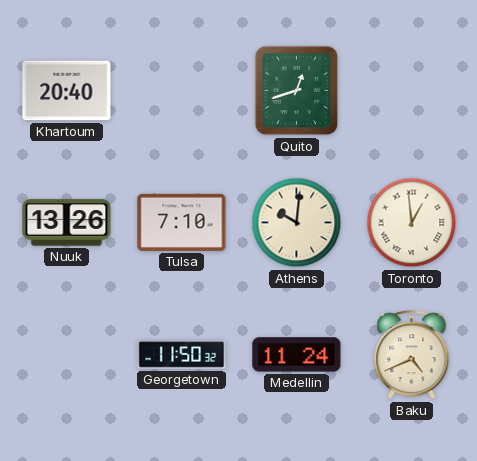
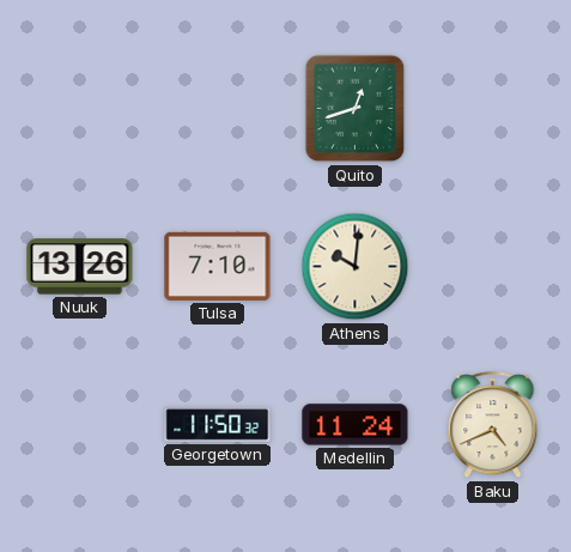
Khartoum: 20:40 -> none (67, 91)
Toronto: 12:59 -> none (412, 223)
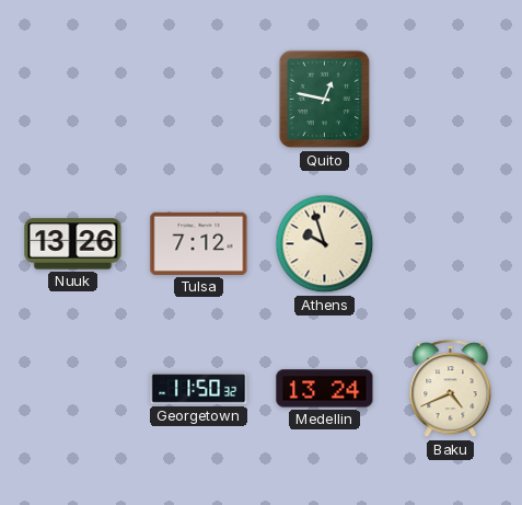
Quito: 12:42 -> 12:47 (325, 100)
Tulsa: 7:10 -> 7:12 (199, 243)
Athens: 10:01 -> 9:57 (325, 244)
Medellin: 11:24 -> 13:24 (325, 389)
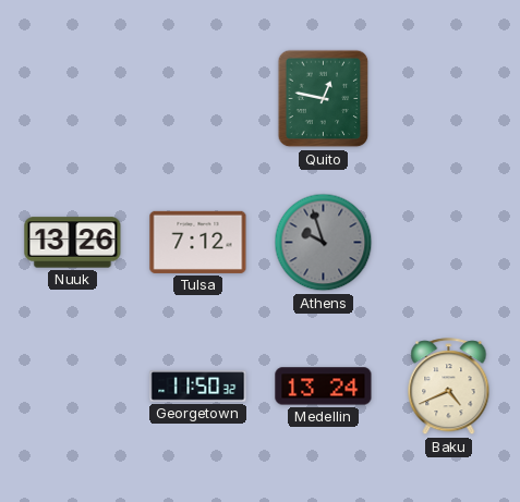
Athens dial: cream -> grey (324, 243)
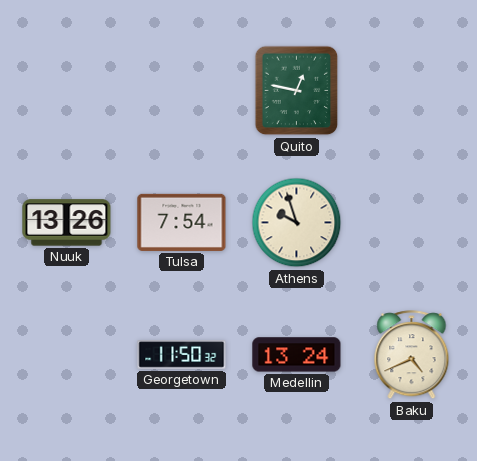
Tulsa: 7:12 -> 7:54 (182, 222)
Athens dial: grey -> cream (297, 223)
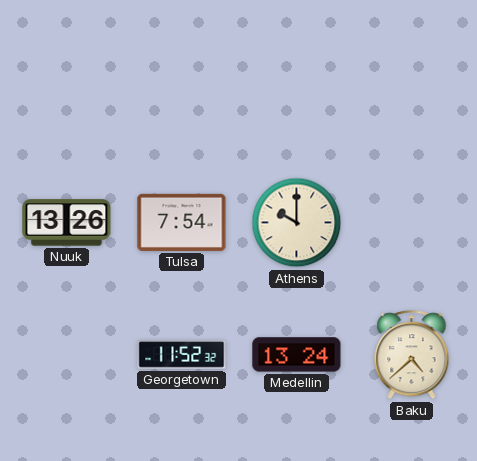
Quito: 12:47 -> none (297, 91)
Athens: 9:57 -> 10:00 (297, 223)
Georgetown: 11:50 -> 11:52 (182, 355)
Baku: 4:41 -> 4:38 (412, 355)
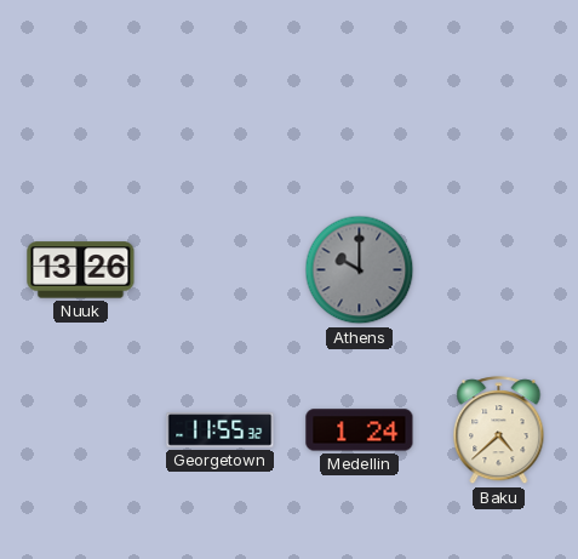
Tulsa: 7:54 -> none (182, 222)
Athens dial: cream -> grey (360, 270)
Georgetown: 11:52 -> 11:55 (221, 430)
Medellin: 13:24 -> 1:24 (360, 430)
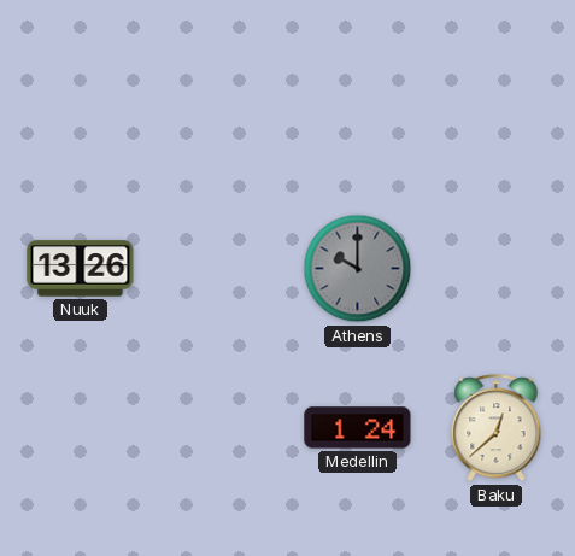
Georgetown: 11:55 -> none (221, 430)
Baku: 4:38 -> 12:38 (497, 428)
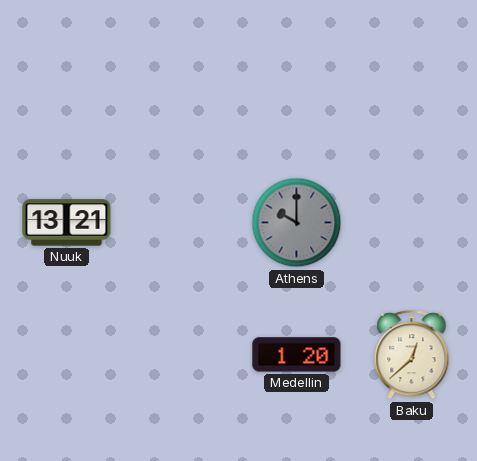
Nuuk: 13:26 -> 13:21 (67, 223)
Medellin: 1:24 -> 1:20 (297, 355)
